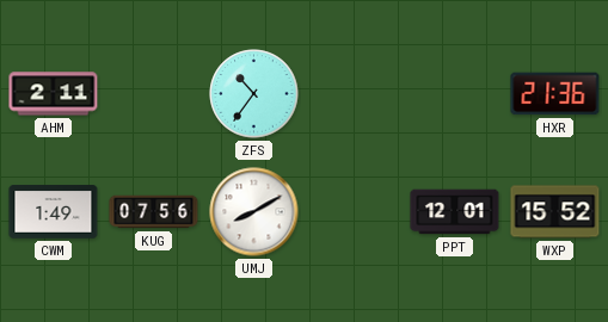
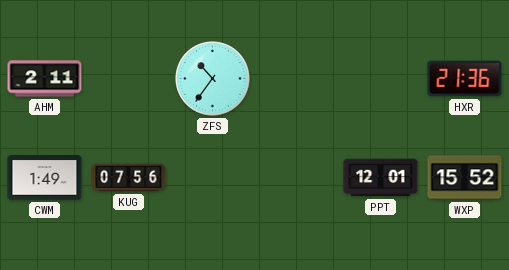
UMJ: 8:10 -> none (254, 212)
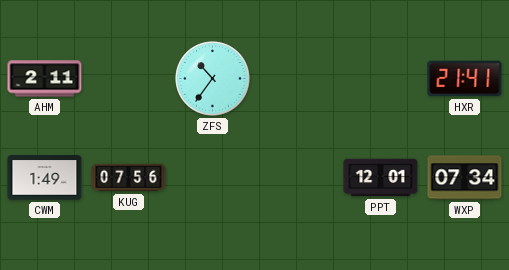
HXR: 21:36 -> 21:41 (465, 79)
WXP: 15:52 -> 07:34 (465, 178)
